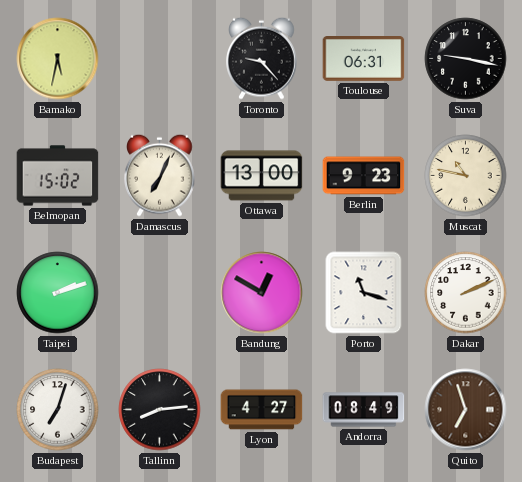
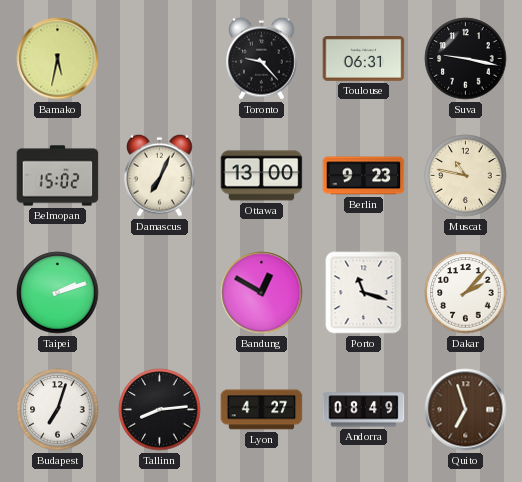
Dakar: 2:11 -> 2:07 (466, 293)
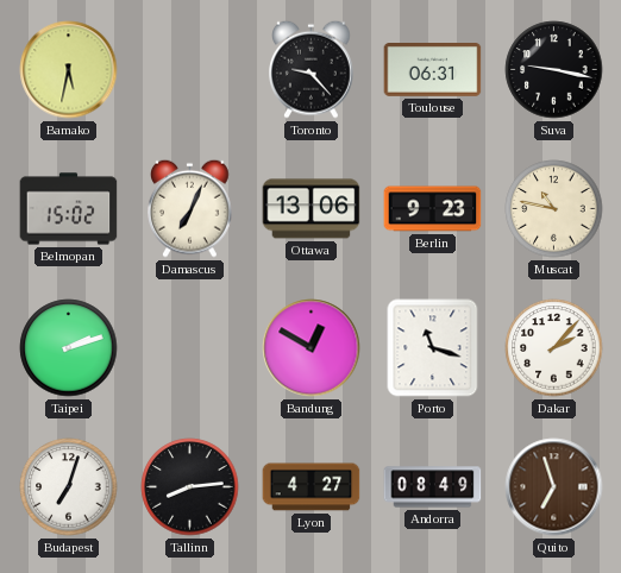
Ottawa: 13:00 -> 13:06 (312, 209)
